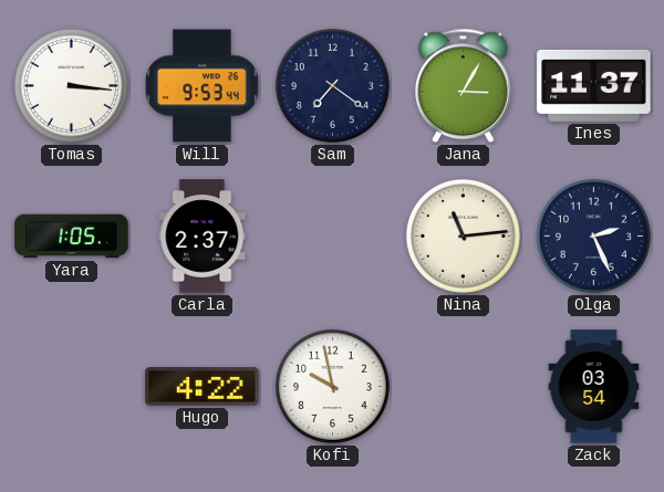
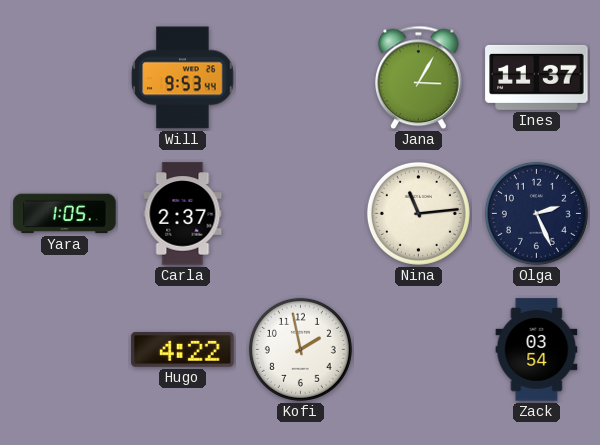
Tomas: 3:16 -> none (71, 85)
Sam: 7:21 -> none (332, 85)
Kofi: 9:58 -> 1:58 (300, 349)
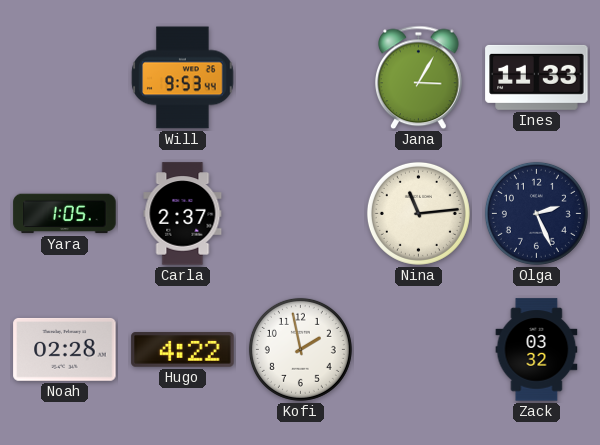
Ines: 11:37 -> 11:33 (537, 77)
Noah: none -> 02:28 (65, 350)
Zack: 03:54 -> 03:32 (537, 350)
